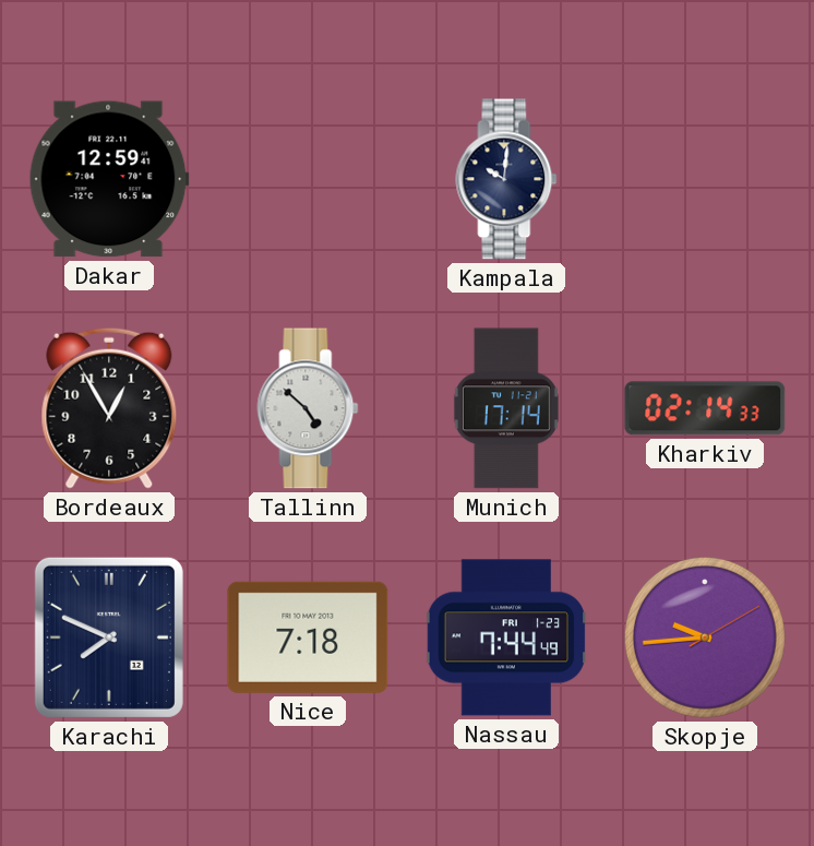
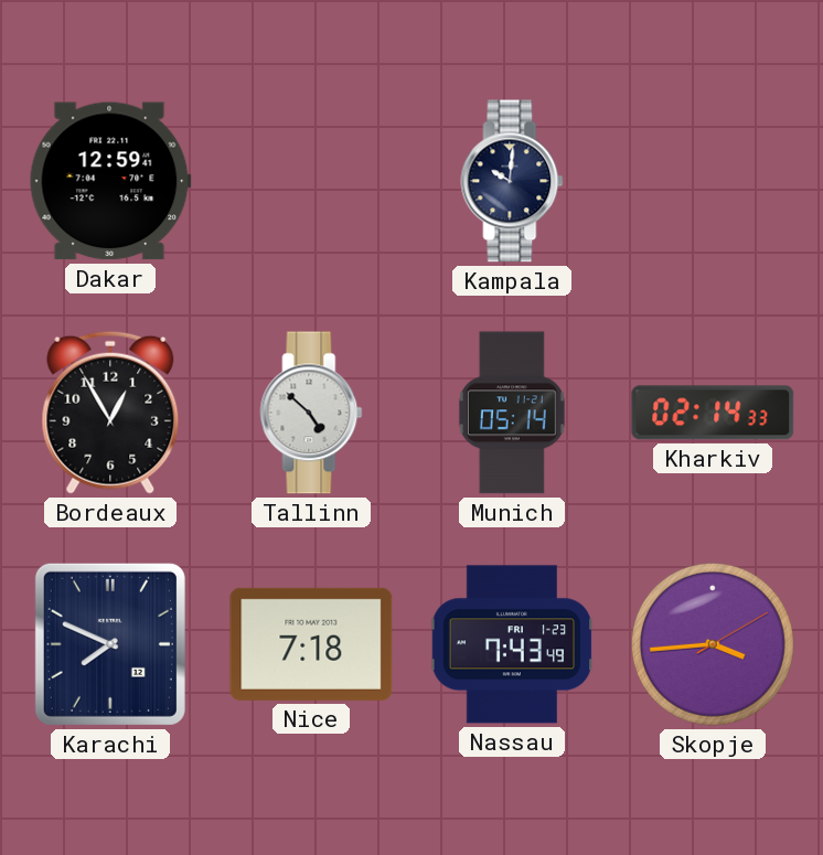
Munich: 17:14 -> 05:14 (512, 413)
Nassau: 7:44 -> 7:43 (512, 644)
Skopje: 9:44 -> 3:44 (713, 644)
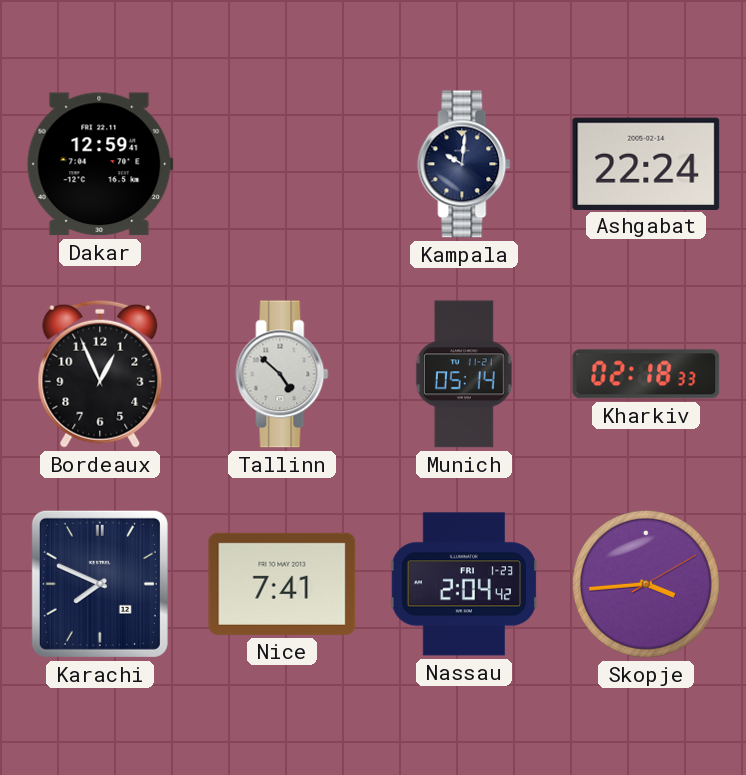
Ashgabat: none -> 22:24 (646, 163)
Bordeaux: 12:55 -> 12:56 (100, 374)
Kharkiv: 02:14 -> 02:18 (646, 374)
Nice: 7:18 -> 7:41 (282, 584)
Nassau: 7:43 -> 2:04 (464, 584)
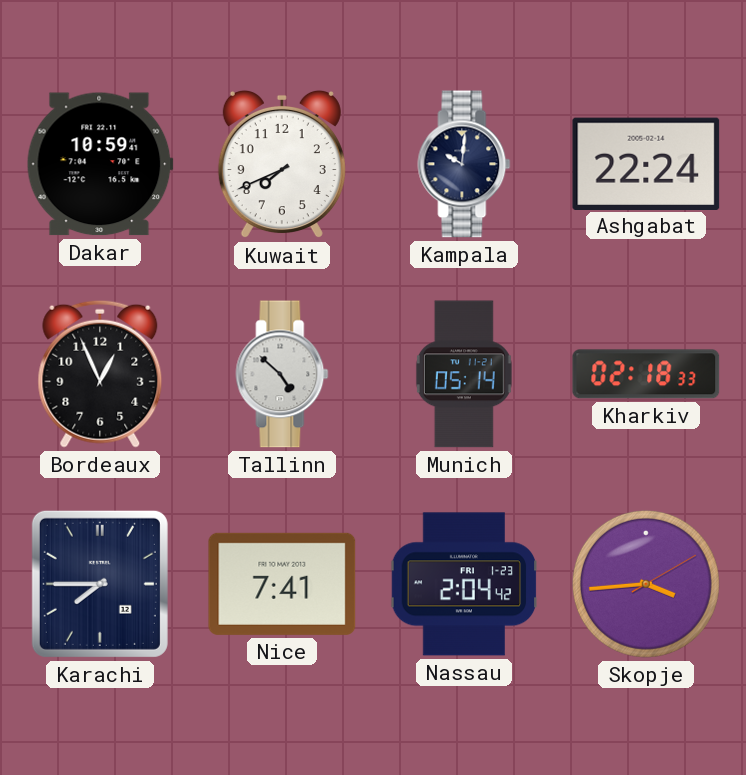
Dakar: 12:59 -> 10:59 (100, 164)
Kuwait: none -> 7:41 (282, 164)
Karachi: 7:49 -> 7:45 (100, 584)
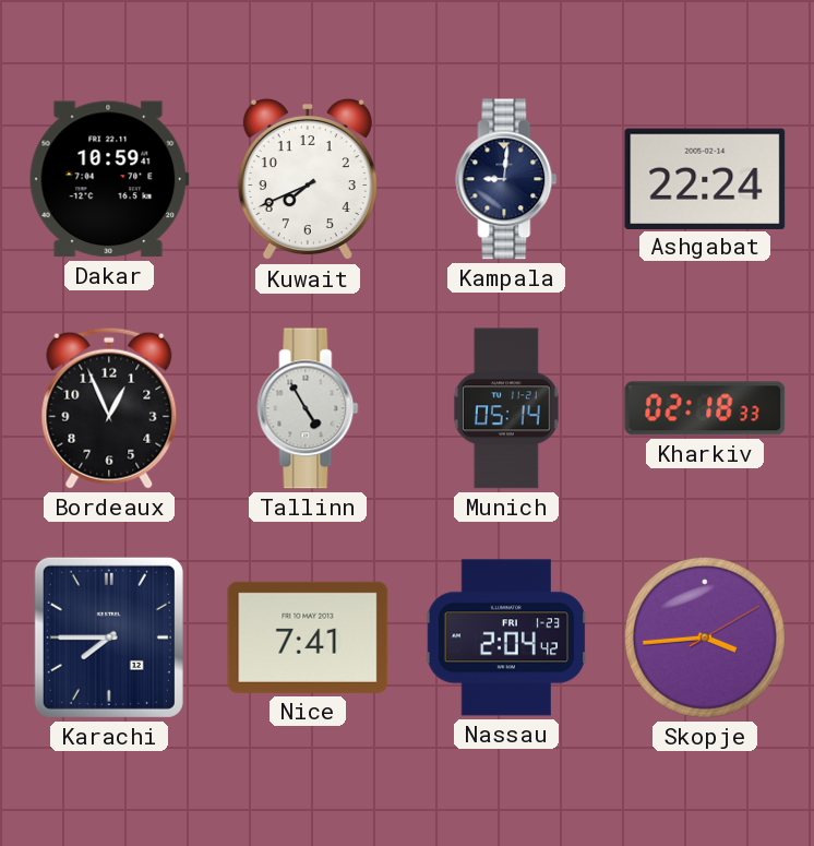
Kampala: 10:01 -> 9:01 (506, 179)
Tallinn: 4:52 -> 4:55 (308, 408)
